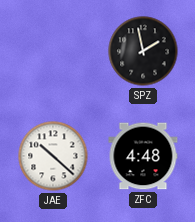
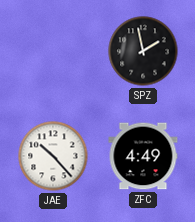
JAE: 10:22 -> 10:23 (53, 156)
ZFC: 4:48 -> 4:49 (143, 156)
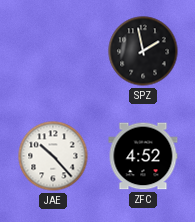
ZFC: 4:49 -> 4:52 (143, 156)
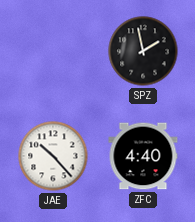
ZFC: 4:52 -> 4:40 (143, 156)
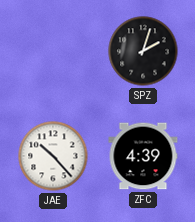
SPZ: 1:58 -> 2:03 (143, 51)
ZFC: 4:40 -> 4:39 (143, 156)
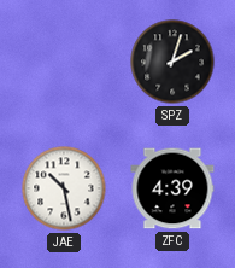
JAE: 10:23 -> 10:28 (64, 188)
